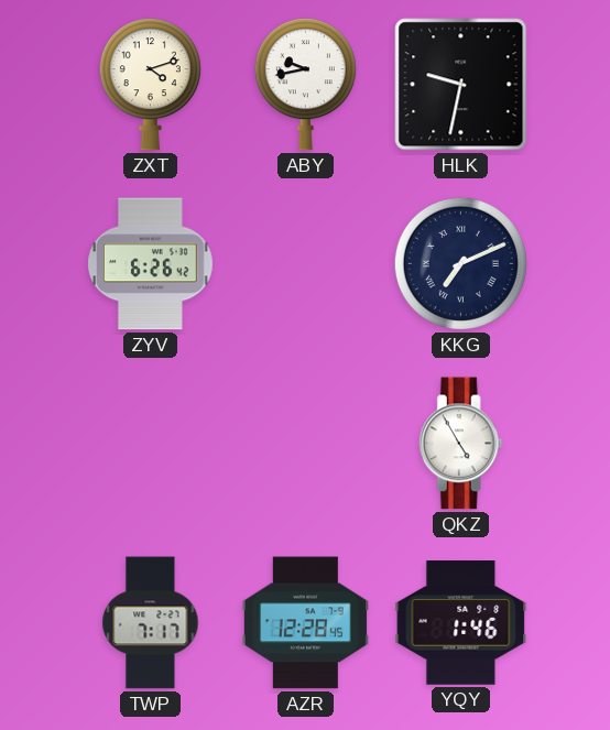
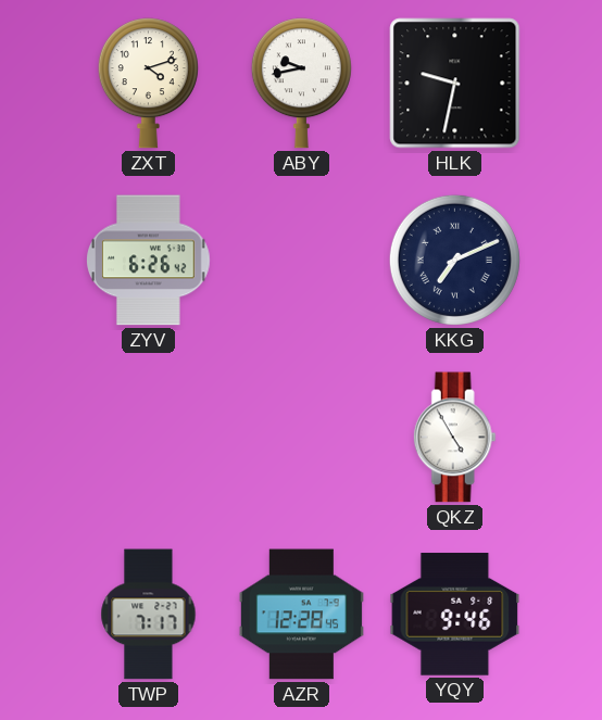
YQY: 1:46 -> 9:46 (455, 615)
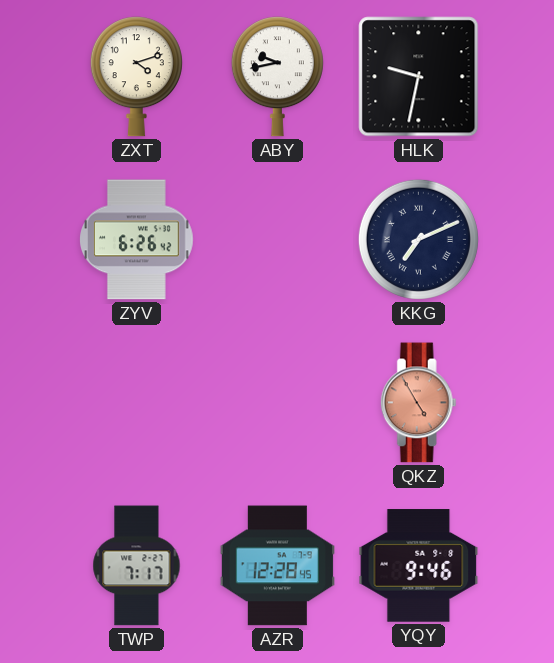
QKZ dial: white -> salmon (418, 403)
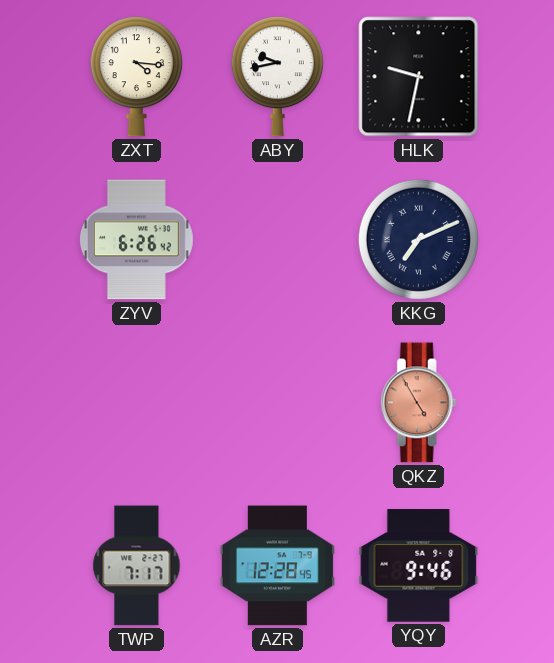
ZXT: 4:12 -> 4:16 (136, 77)
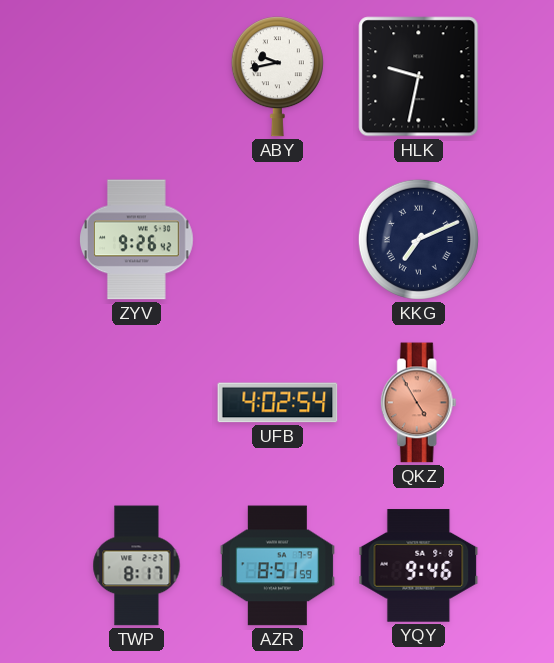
ZXT: 4:16 -> none (136, 77)
ZYV: 6:26 -> 9:26 (137, 240)
UFB: none -> 4:02 (278, 403)
TWP: 7:17 -> 8:17 (137, 566)
AZR: 12:28 -> 8:51 (277, 566)
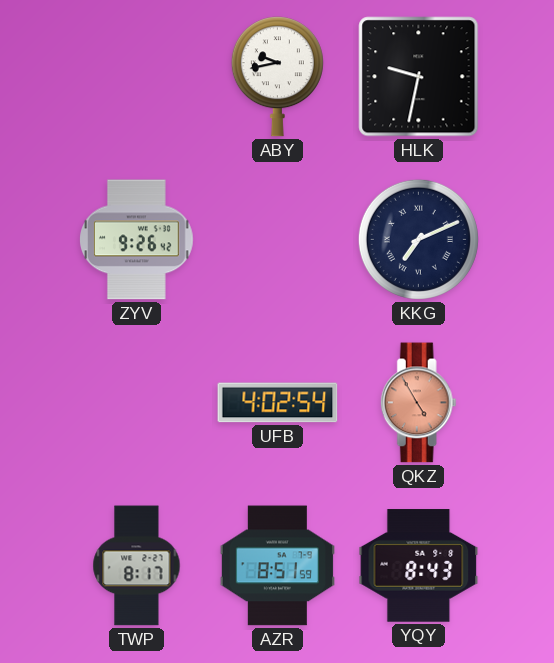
YQY: 9:46 -> 8:43 (419, 566)
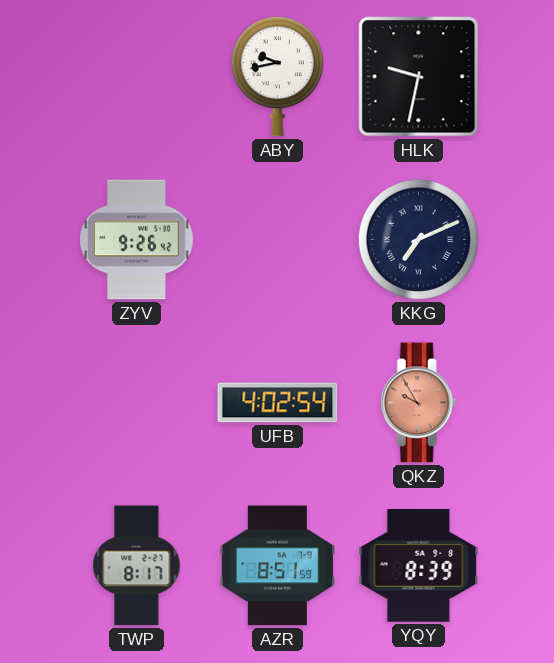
QKZ: 4:55 -> 9:55 (418, 403)
YQY: 8:43 -> 8:39 (419, 566)
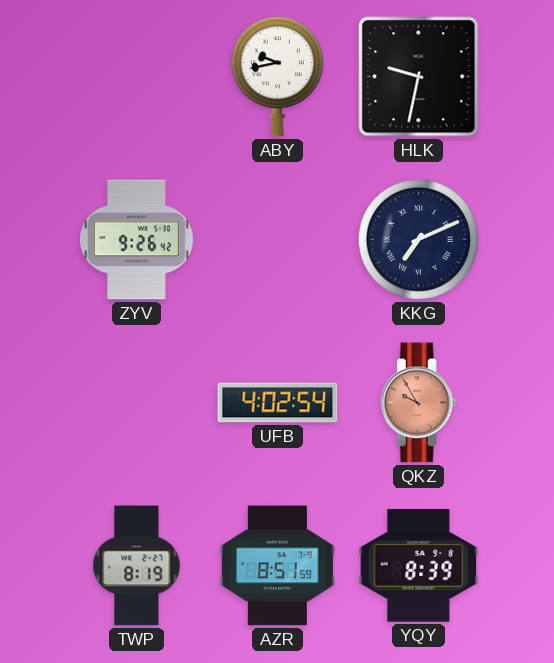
TWP: 8:17 -> 8:19 (137, 566)
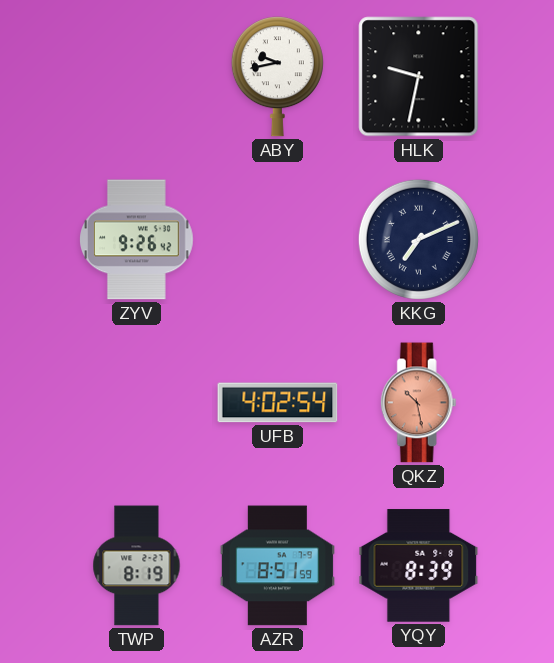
QKZ: 9:55 -> 10:28 (418, 403)
